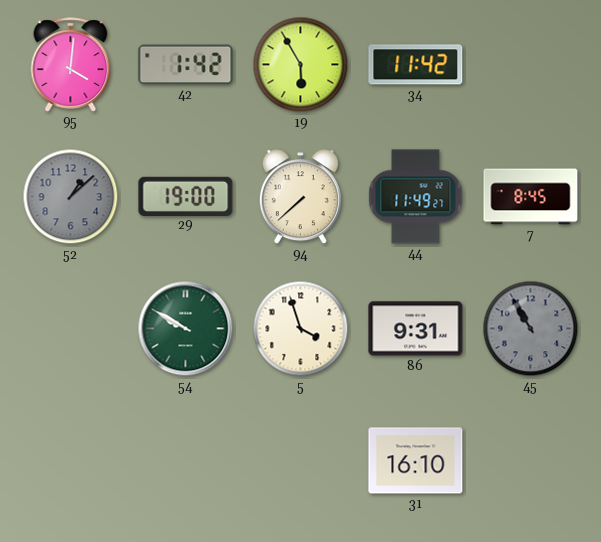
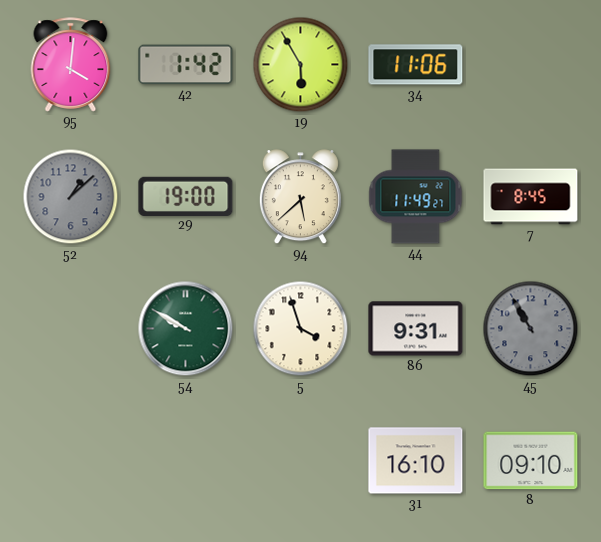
34: 11:42 -> 11:06 (416, 65)
94: 7:38 -> 5:38 (300, 197)
8: none -> 09:10 (531, 461)
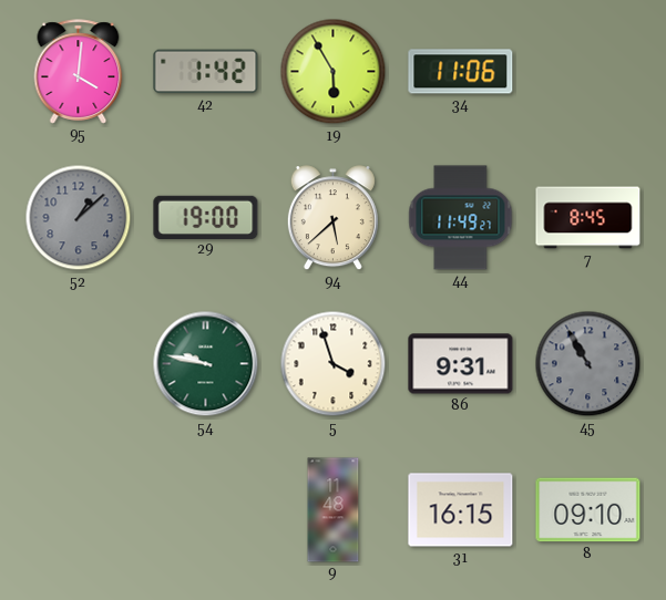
54: 9:50 -> 9:47 (206, 364)
9: none -> 11:48 (334, 510)
31: 16:10 -> 16:15 (461, 510)
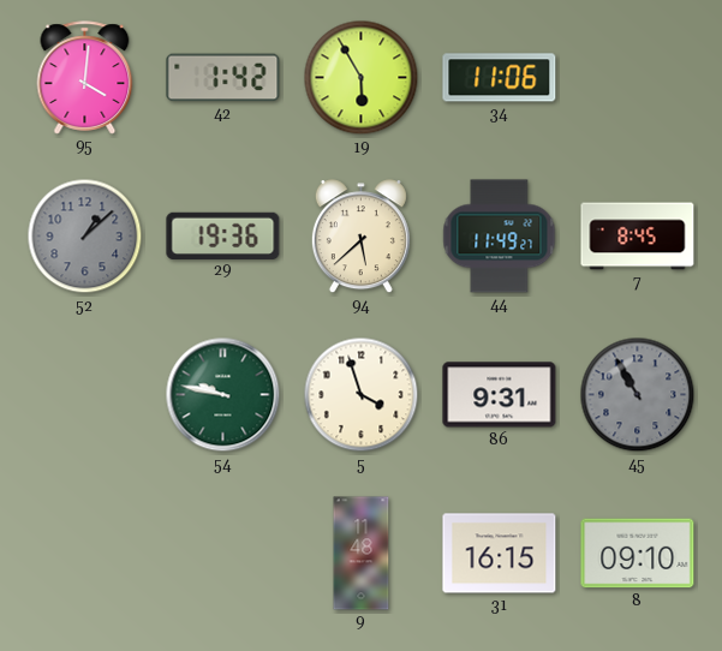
29: 19:00 -> 19:36 (223, 235)
